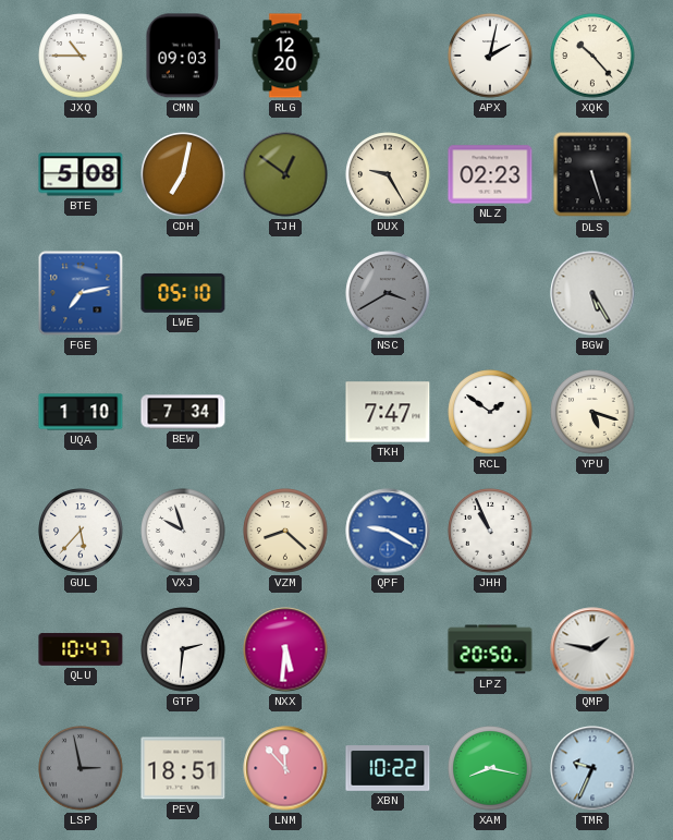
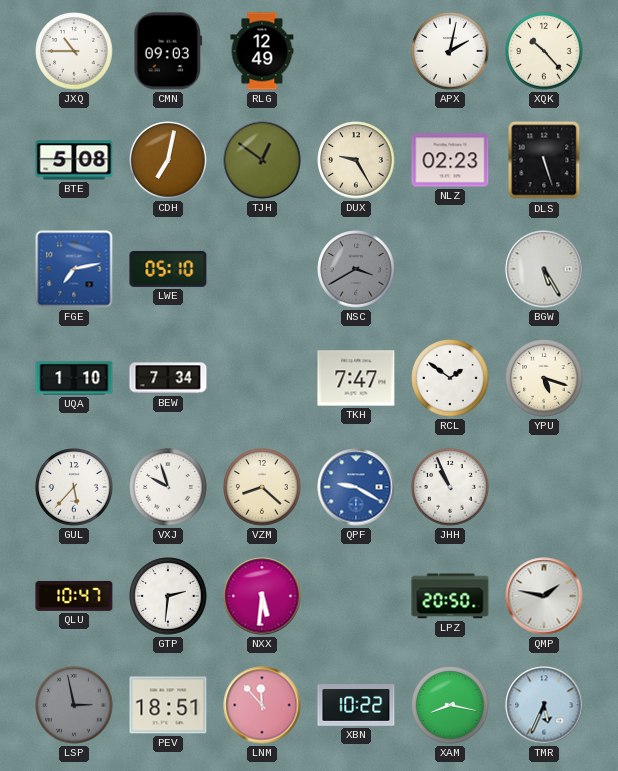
RLG: 12:20 -> 12:49 (262, 51)
TMR: 9:34 -> 5:34 (544, 705)
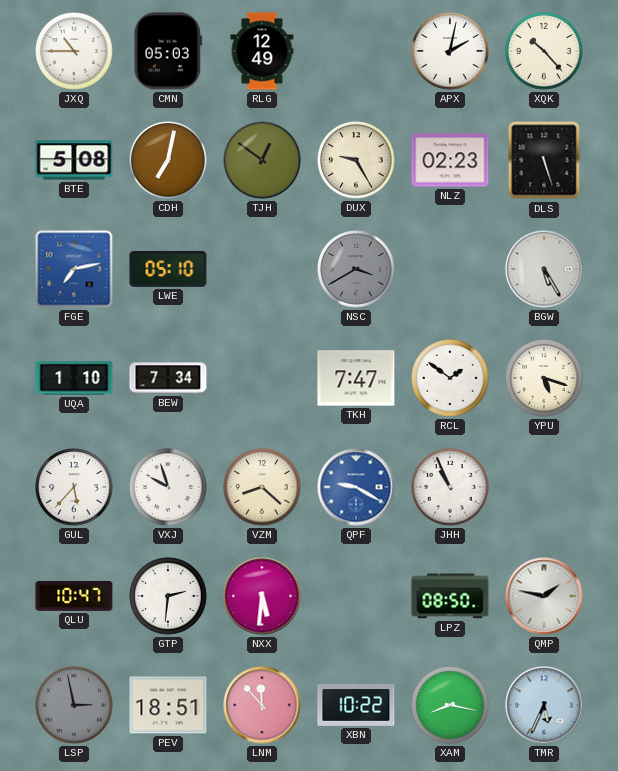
CMN: 09:03 -> 05:03 (168, 51)
LPZ: 20:50 -> 08:50 (450, 596)
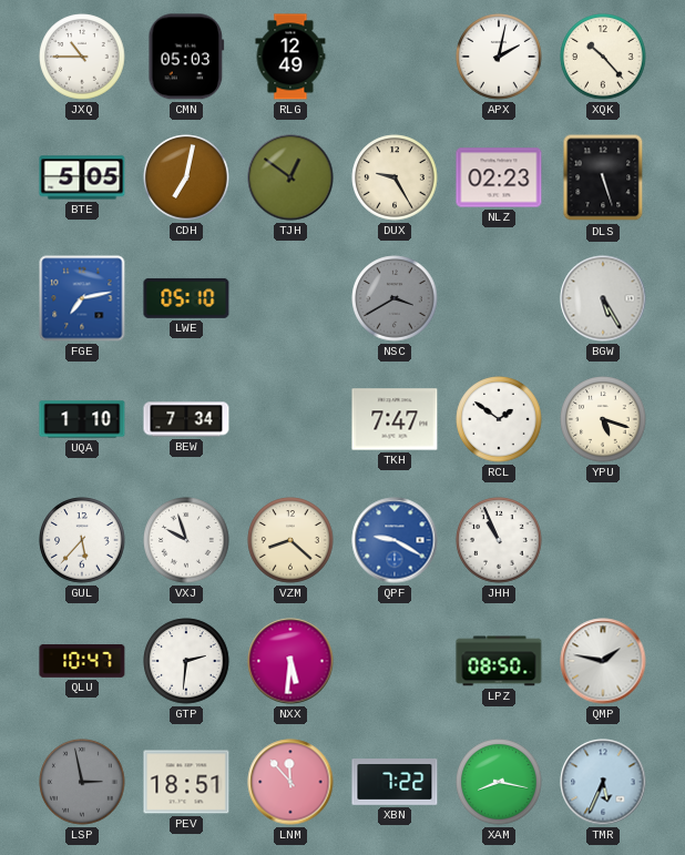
BTE: 5:08 -> 5:05 (82, 177)
XBN: 10:22 -> 7:22 (395, 782)
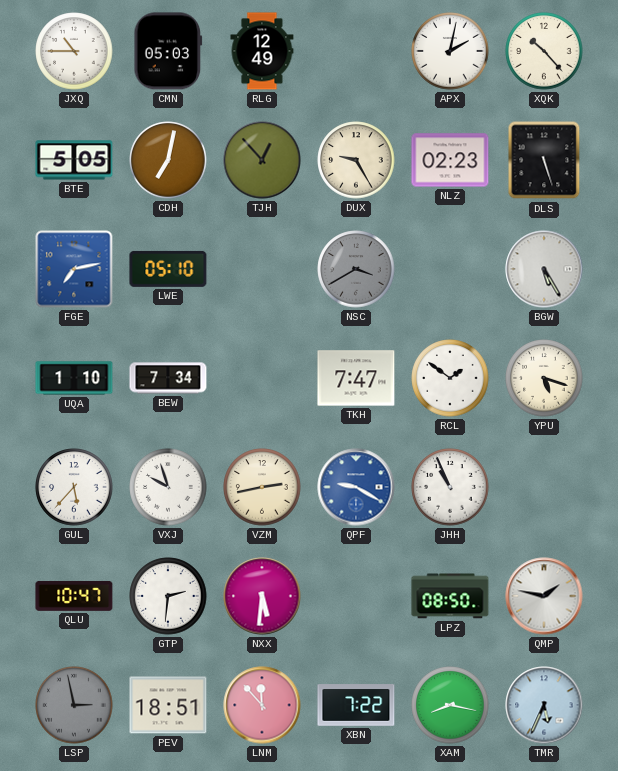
TJH: 12:51 -> 12:53 (262, 160)
VZM: 8:22 -> 2:43 (262, 487)
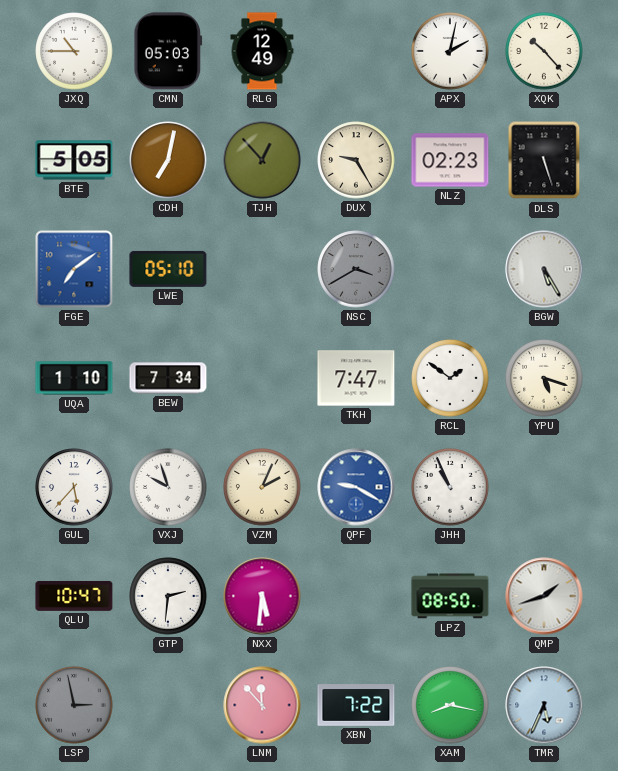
FGE: 7:13 -> 7:09 (74, 269)
VZM: 2:43 -> 2:04 (262, 487)
QMP: 1:47 -> 1:42 (544, 596)
PEV: 18:51 -> none (168, 705)
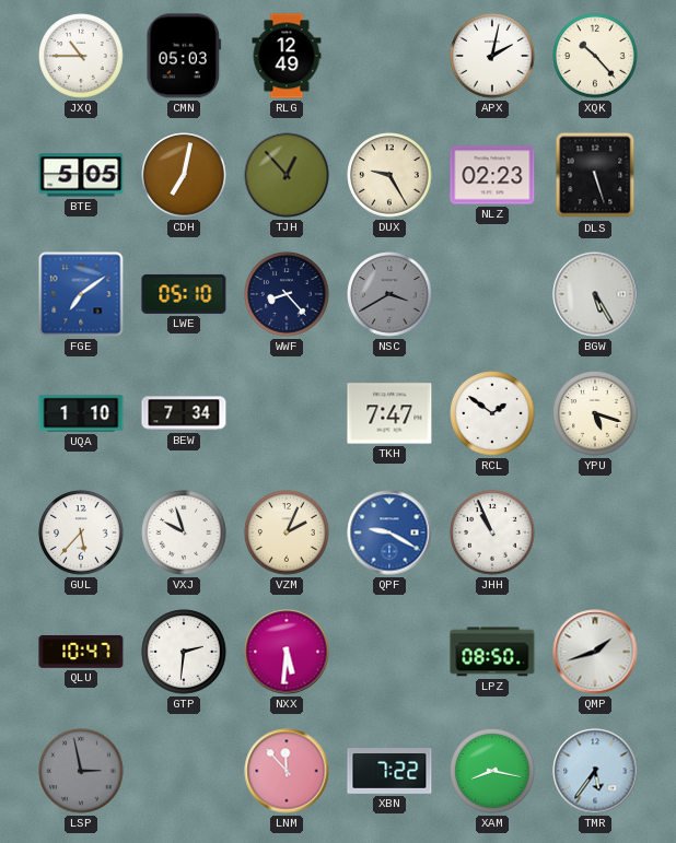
WWF: none -> 8:23 (287, 294)
TMR: 5:34 -> 5:36 (595, 771)
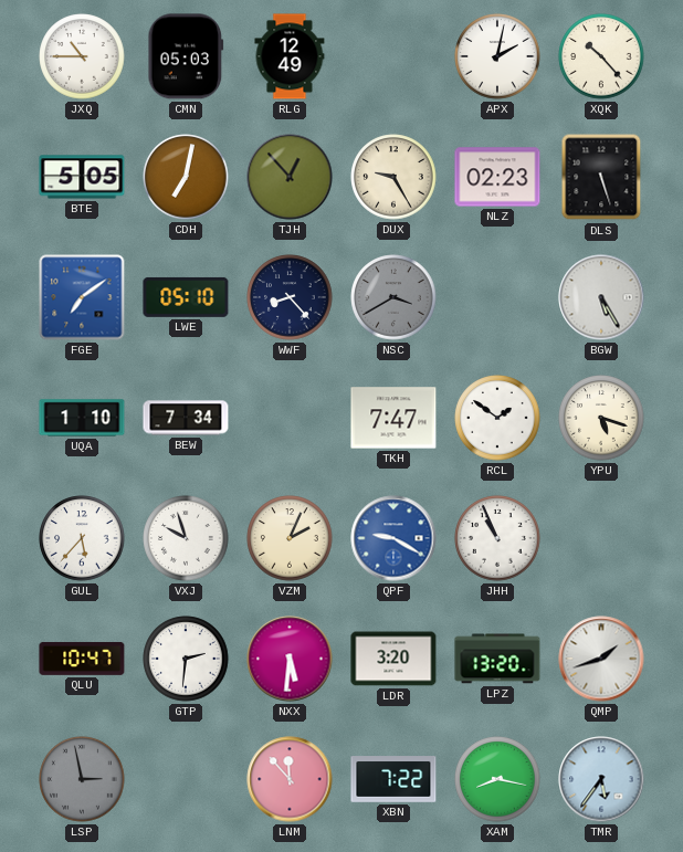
LDR: none -> 3:20 (393, 659)
LPZ: 08:50 -> 13:20 (497, 659)
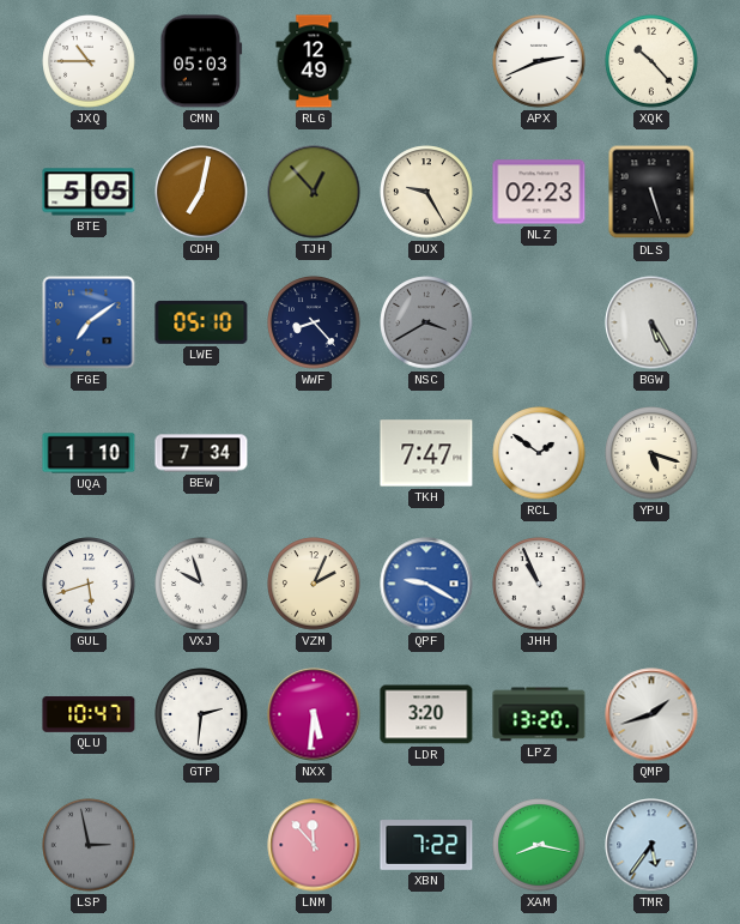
APX: 2:02 -> 2:41 (539, 61)
GUL: 5:37 -> 5:42 (89, 584)
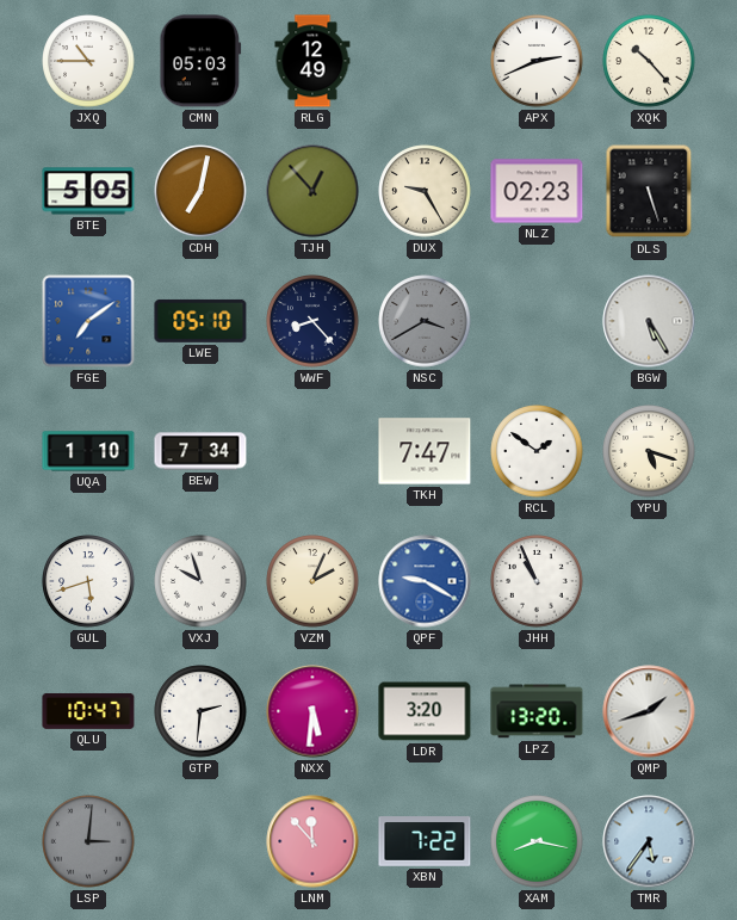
LSP: 2:58 -> 3:01 (88, 841)
